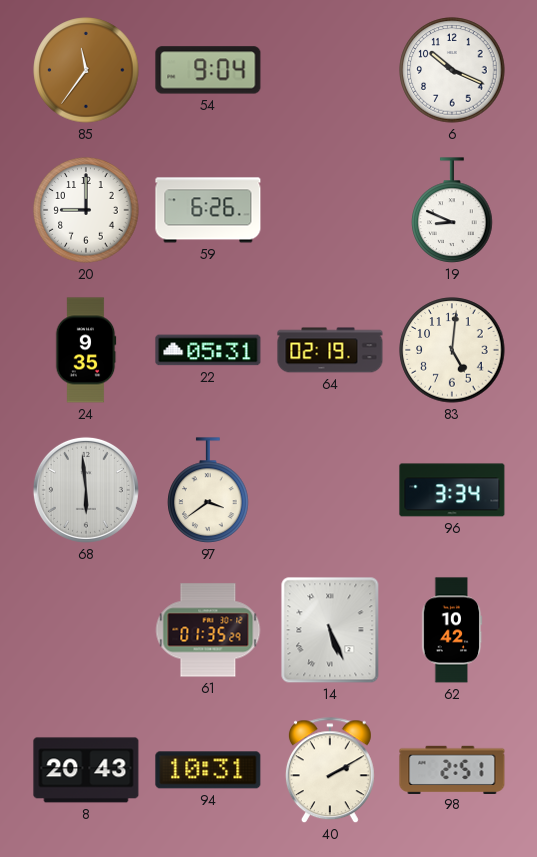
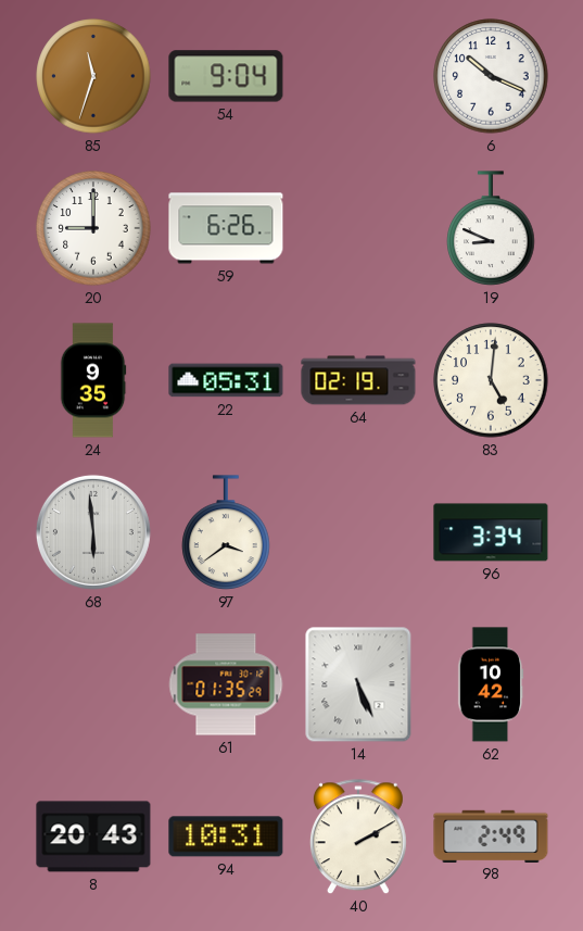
85: 11:36 -> 11:33 (93, 76)
98: 2:51 -> 2:49 (491, 835)
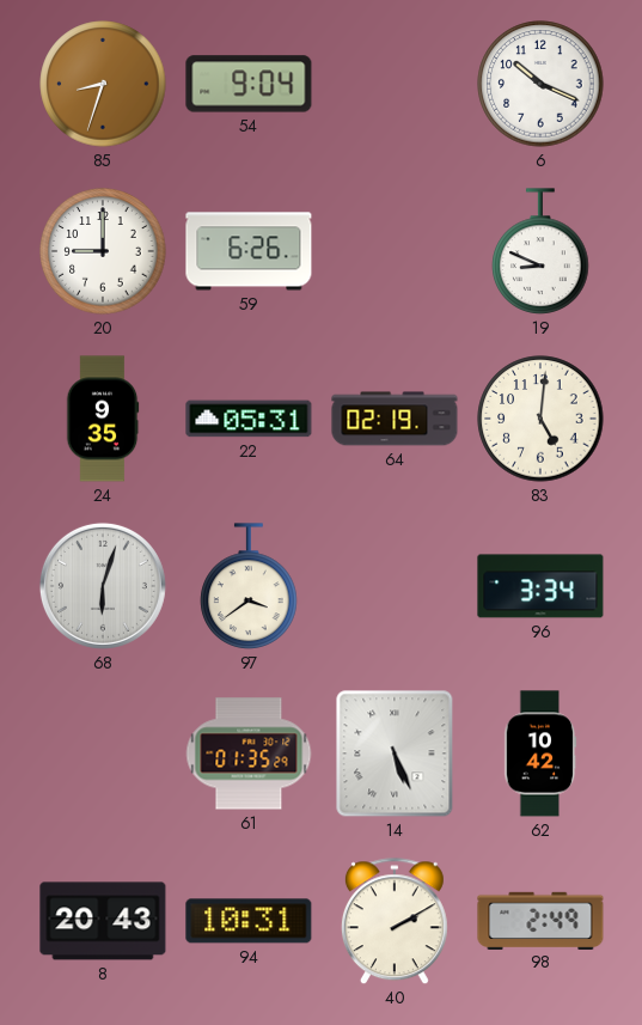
85: 11:33 -> 8:33 (103, 84)
68: 5:59 -> 6:03 (103, 586)
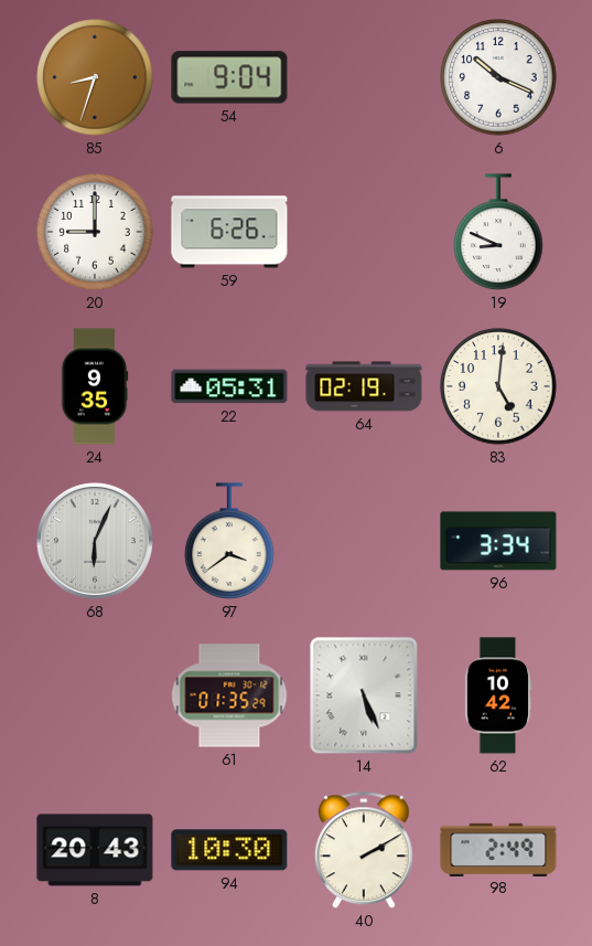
68: 6:03 -> 6:04 (95, 541)
94: 10:31 -> 10:30 (229, 850)
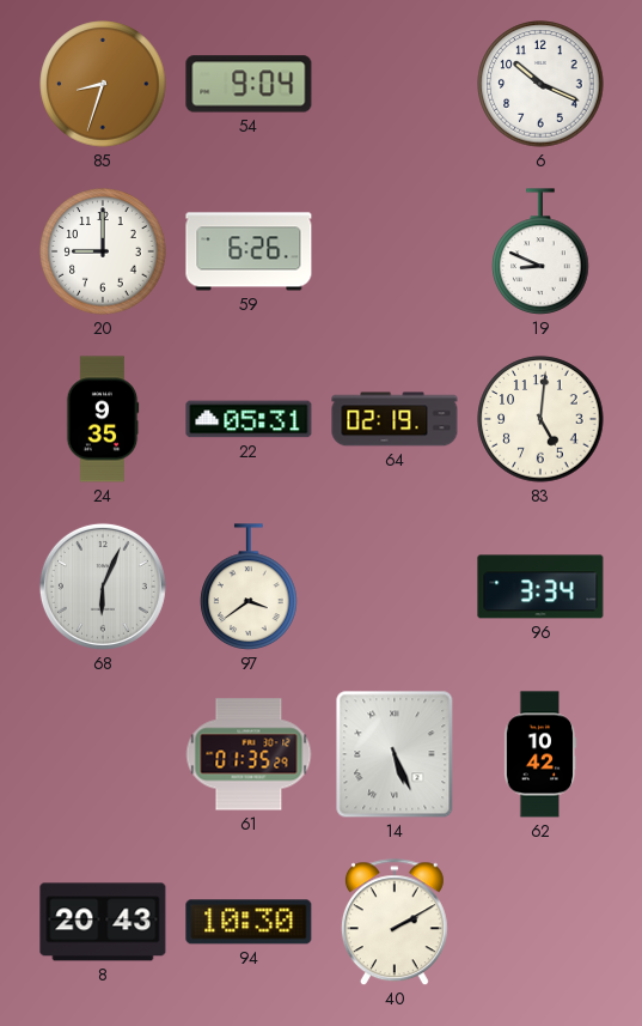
98: 2:49 -> none (498, 849)
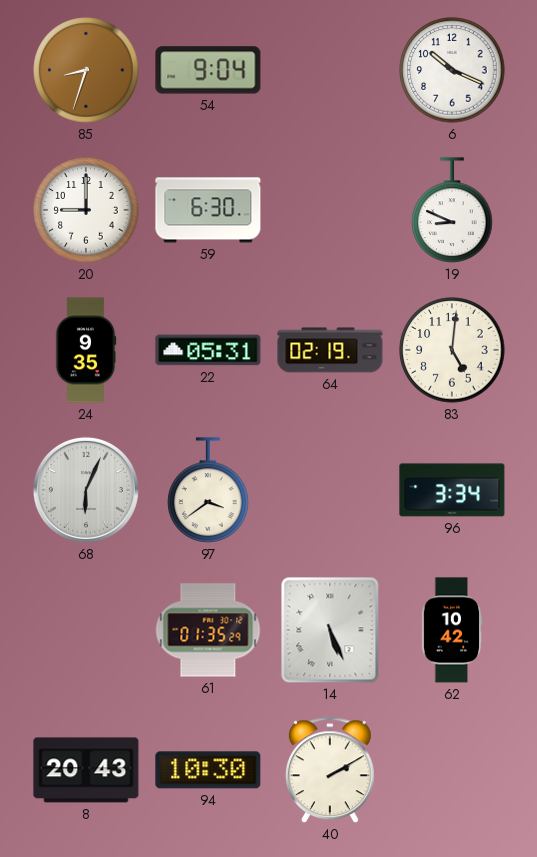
59: 6:26 -> 6:30 (208, 210)
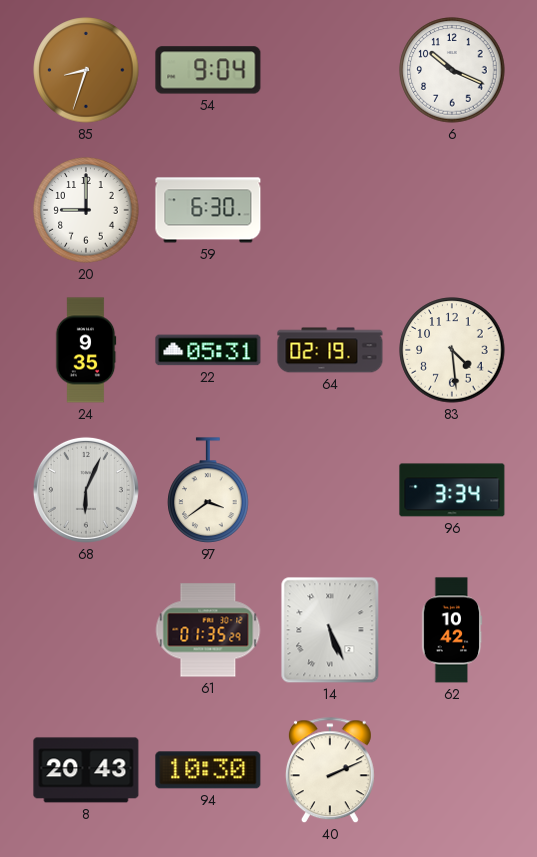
19: 8:49 -> none (452, 210)
83: 5:01 -> 4:29 (452, 350)
40: 2:10 -> 2:11 (330, 771)
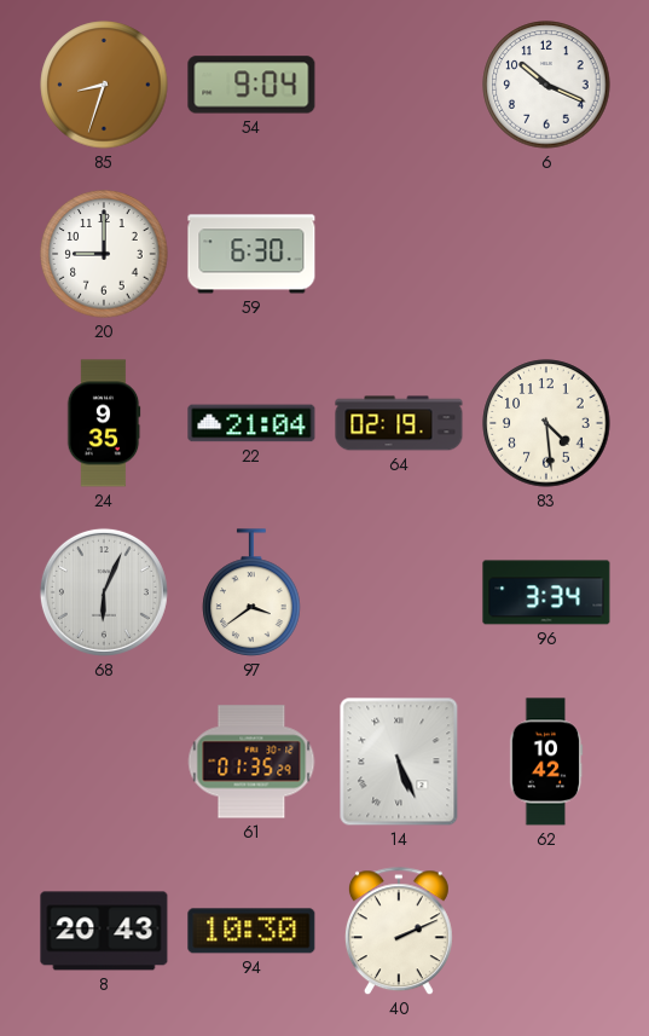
22: 05:31 -> 21:04 (251, 423)
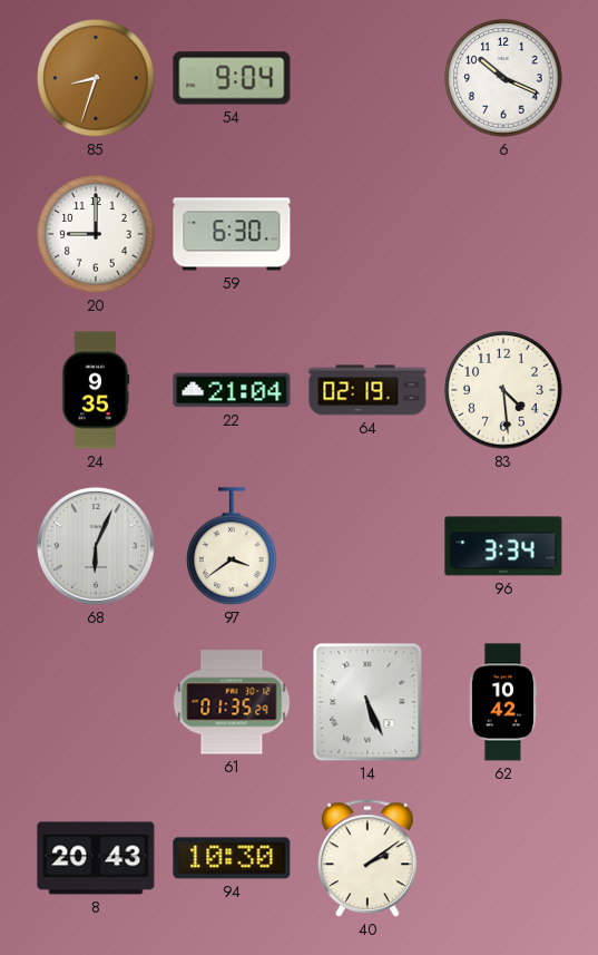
40: 2:11 -> 2:09 (367, 859)
